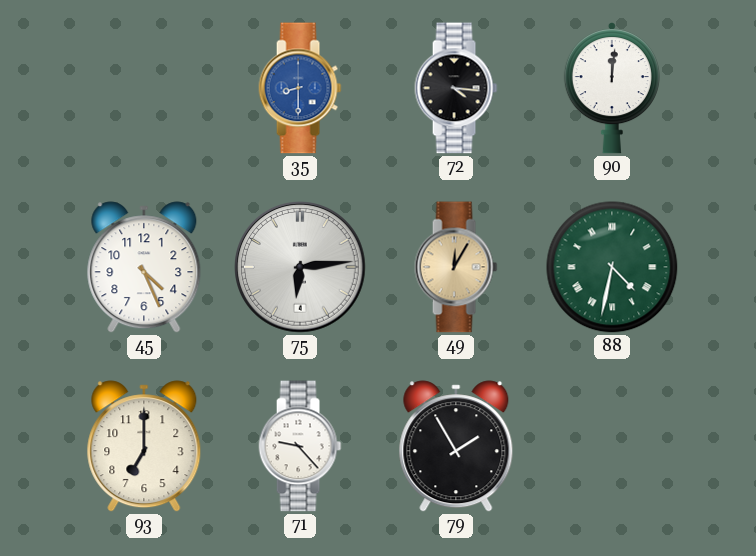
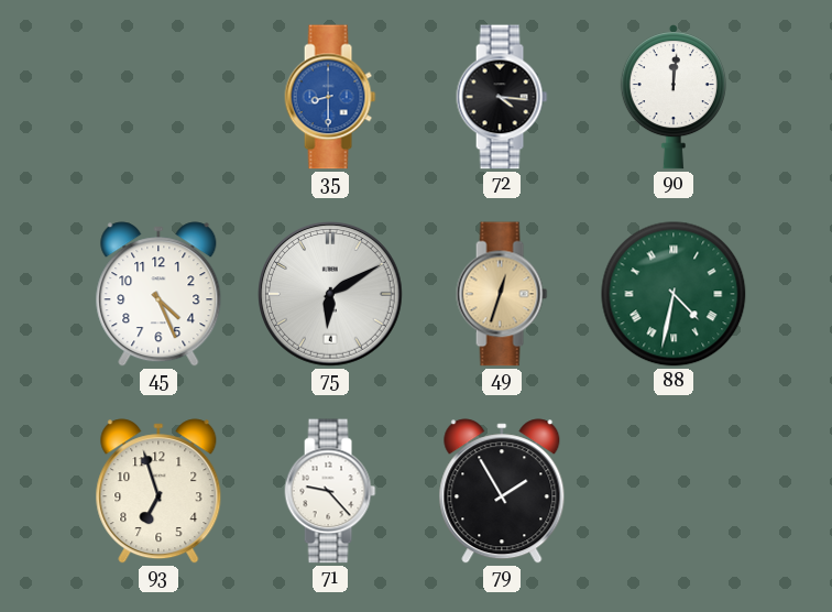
75: 6:14 -> 6:10 (331, 295)
49: 12:05 -> 12:33 (502, 294)
93: 7:00 -> 6:57 (158, 491)
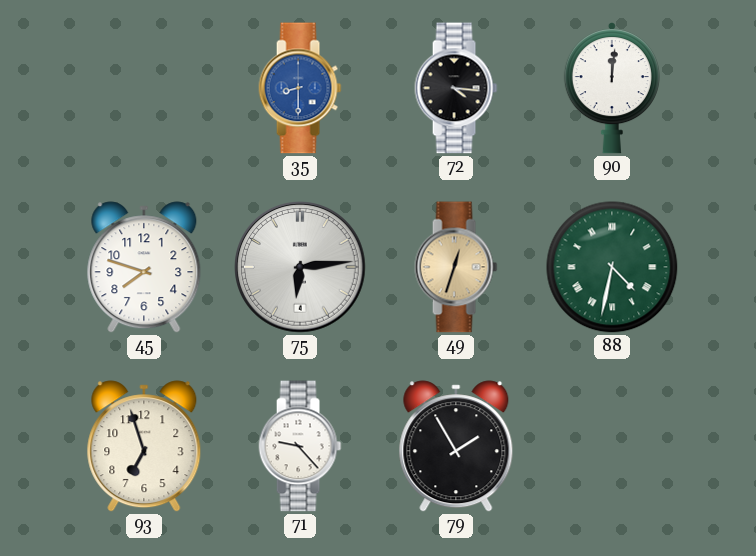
45: 4:26 -> 7:48 (144, 267)
75: 6:10 -> 6:14 (301, 268)
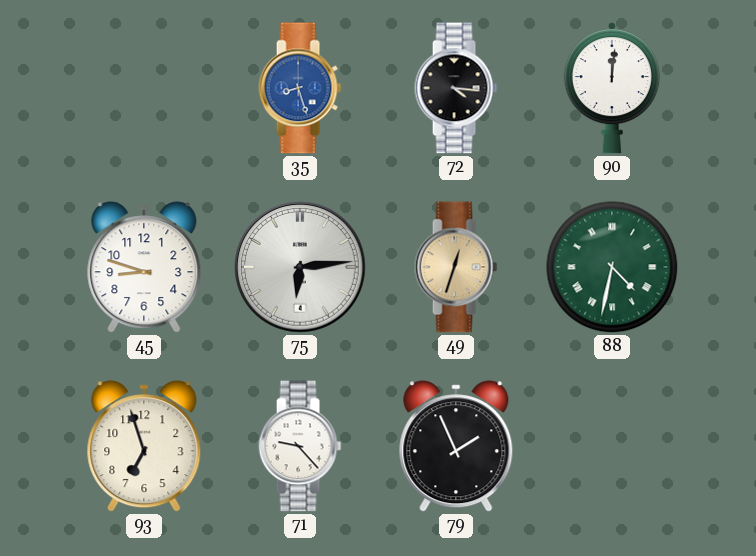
35: 8:30 -> 8:27 (300, 88)
45: 7:48 -> 8:48 (144, 267)
79: 1:55 -> 1:56 (456, 446)
